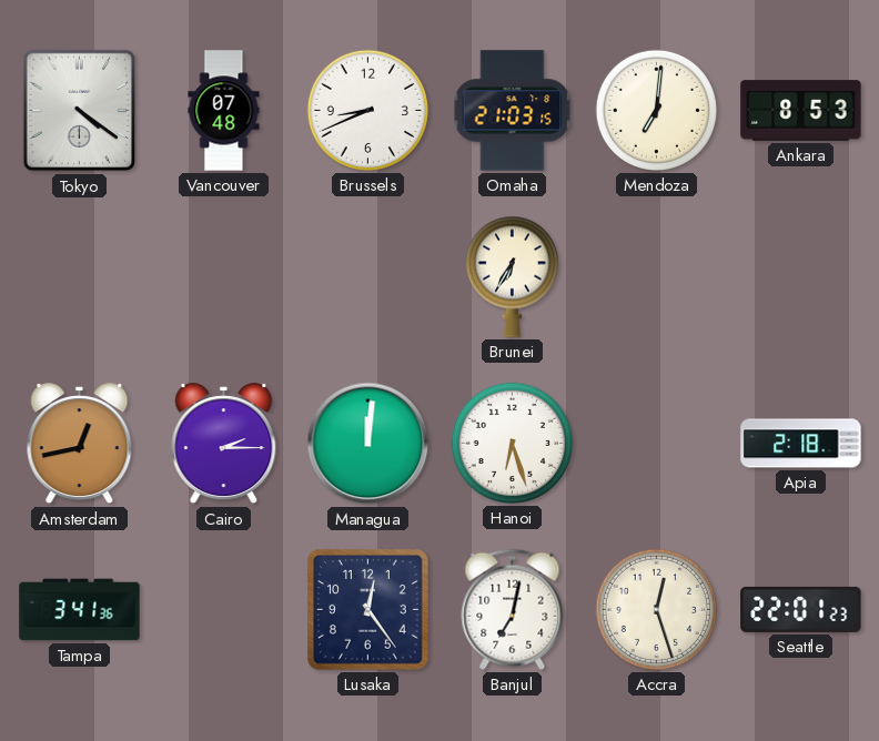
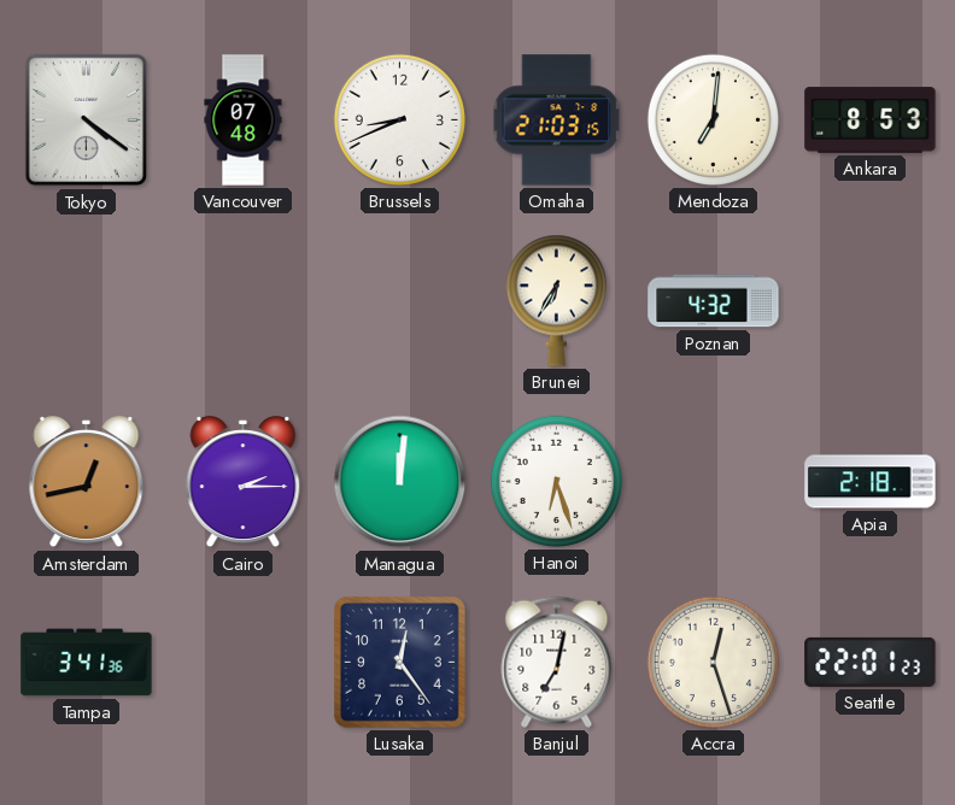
Poznan: none -> 4:32 (714, 301)
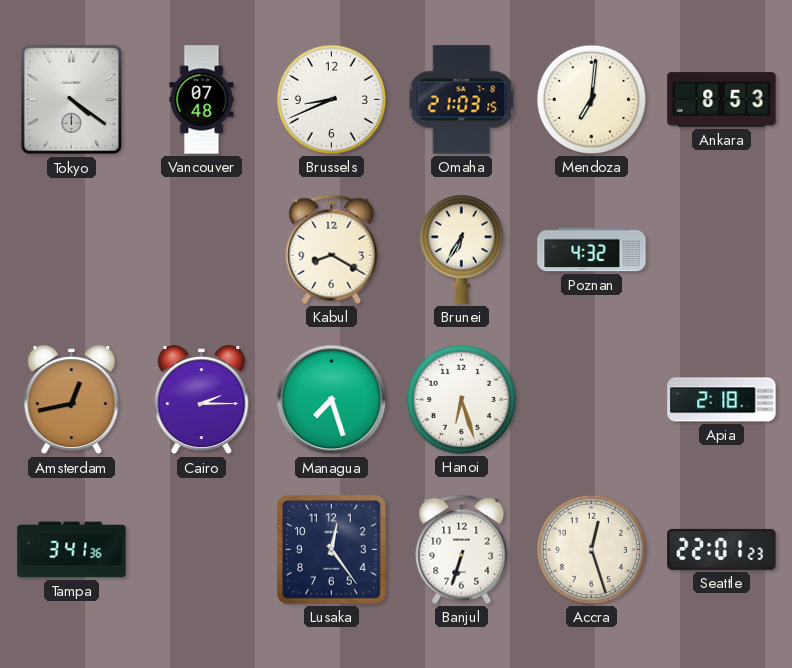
Kabul: none -> 8:20 (332, 249)
Managua: 12:01 -> 7:27 (332, 400)
Banjul: 7:02 -> 6:33 (462, 549)
